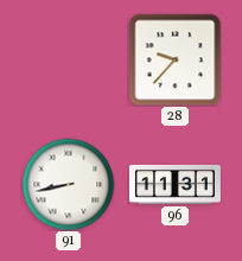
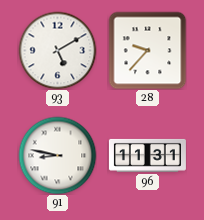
93: none -> 5:10 (57, 50)
91: 8:43 -> 8:47 (57, 155)
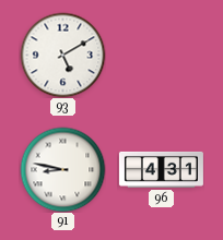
28: 9:37 -> none (147, 50)
96: 11:31 -> 4:31 (161, 169)
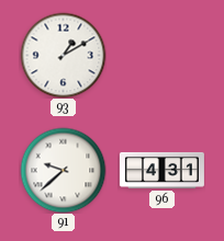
93: 5:10 -> 1:10 (63, 55)
91: 8:47 -> 9:38 (63, 170)
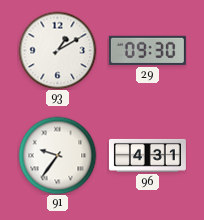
29: none -> 09:30 (147, 50)
91: 9:38 -> 9:36 (57, 155)
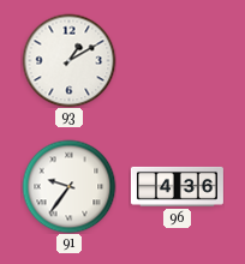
29: 09:30 -> none (147, 50)
96: 4:31 -> 4:36 (177, 186)
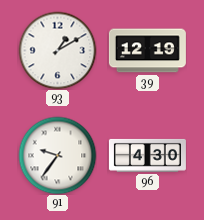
39: none -> 12:19 (147, 51)
96: 4:36 -> 4:30 (147, 155)
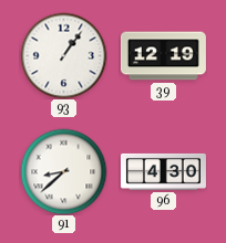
93: 1:10 -> 1:06 (63, 55)
91: 9:36 -> 8:38 (63, 171)
